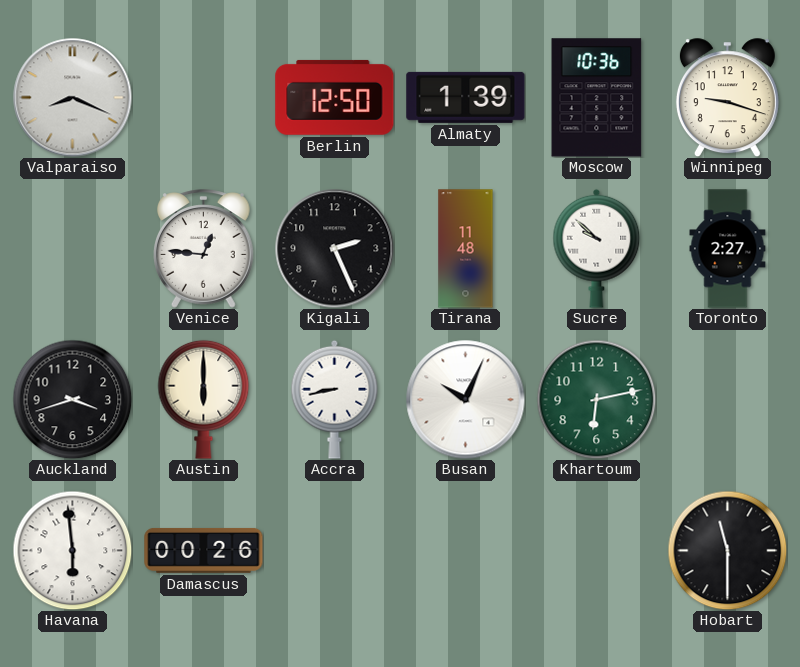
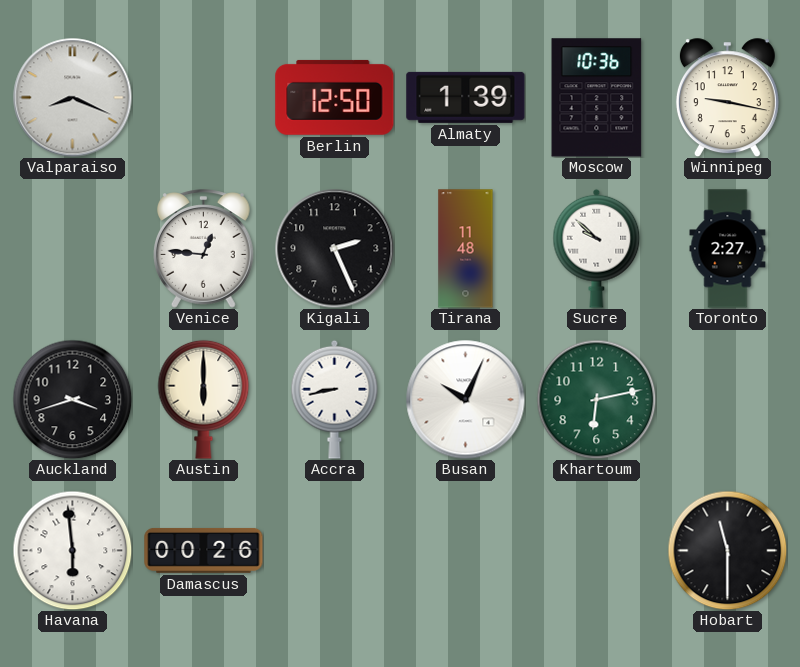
Winnipeg: 9:18 -> 9:17 (727, 98)
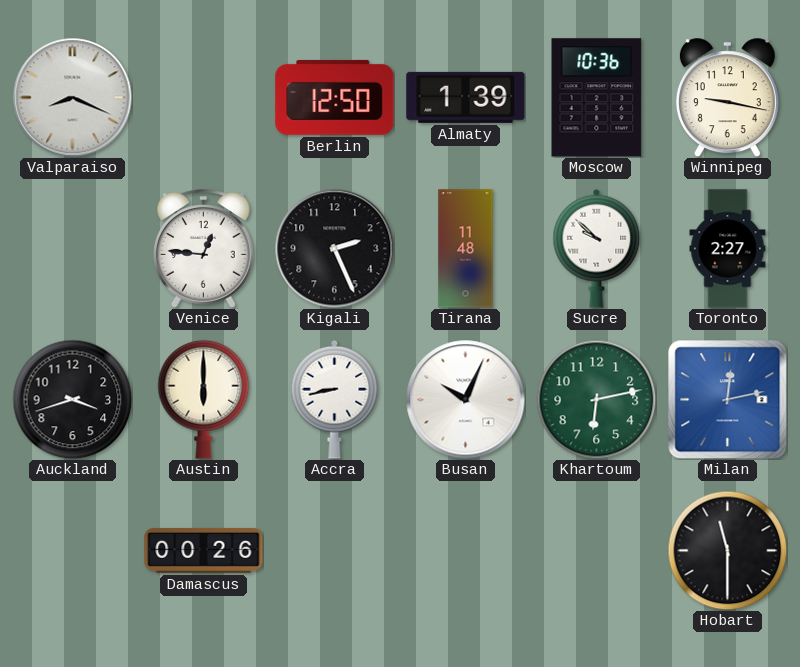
Milan: none -> 12:13 (727, 399)
Havana: 5:59 -> none (72, 550)
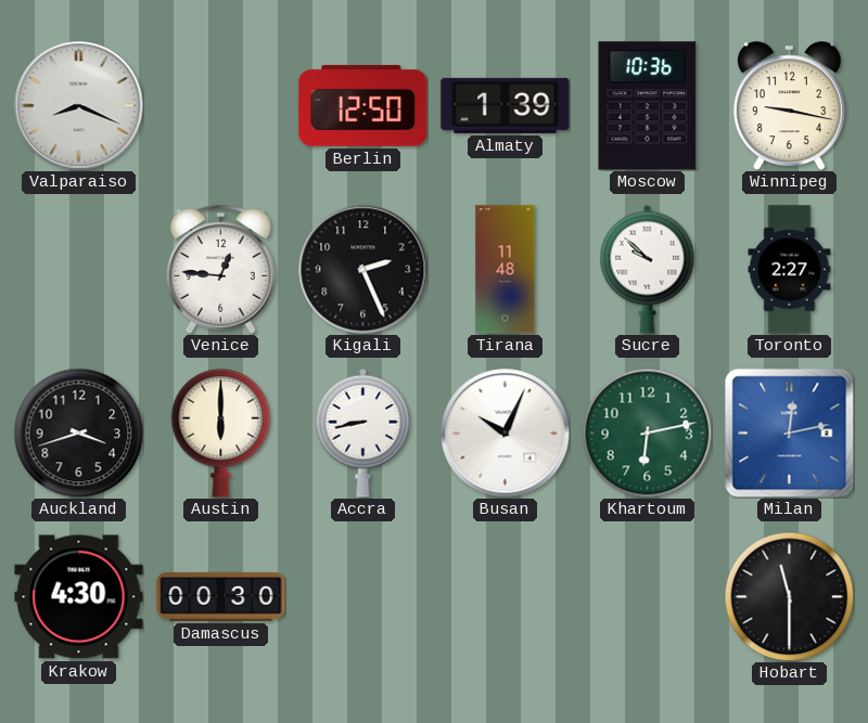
Krakow: none -> 4:30 (79, 597)
Damascus: 00:26 -> 00:30 (221, 596)
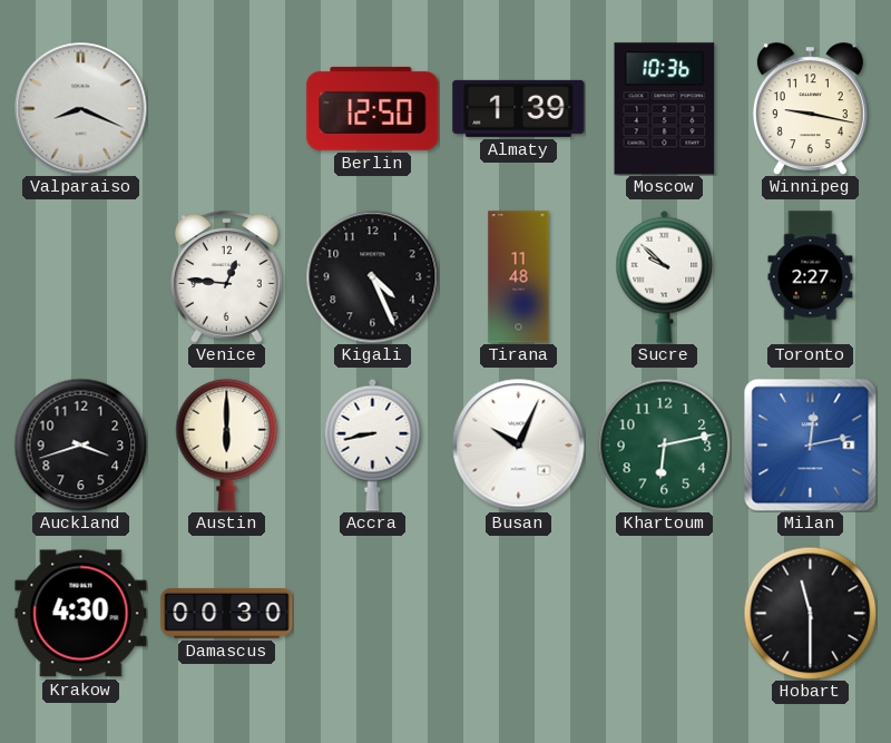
Kigali: 2:26 -> 4:26 (373, 277)
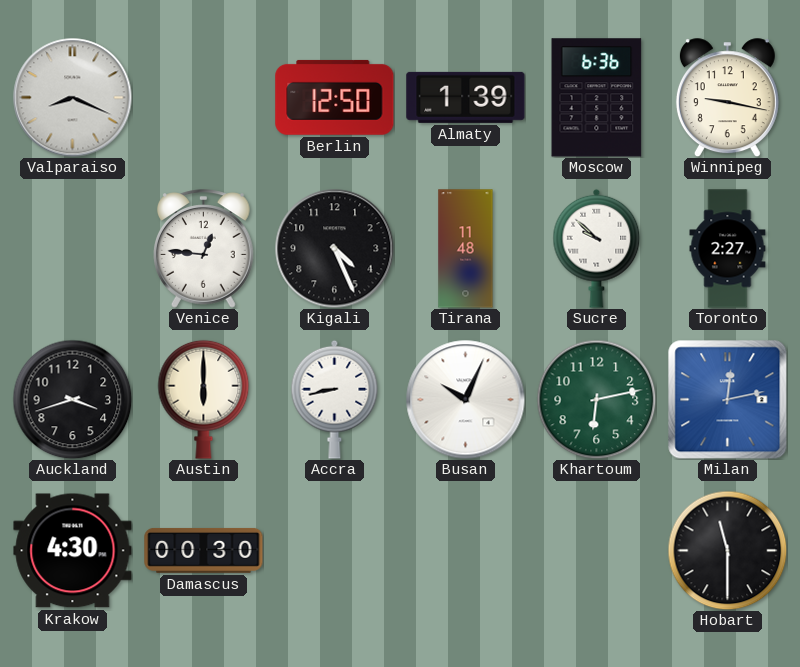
Moscow: 10:36 -> 6:36 (597, 98)
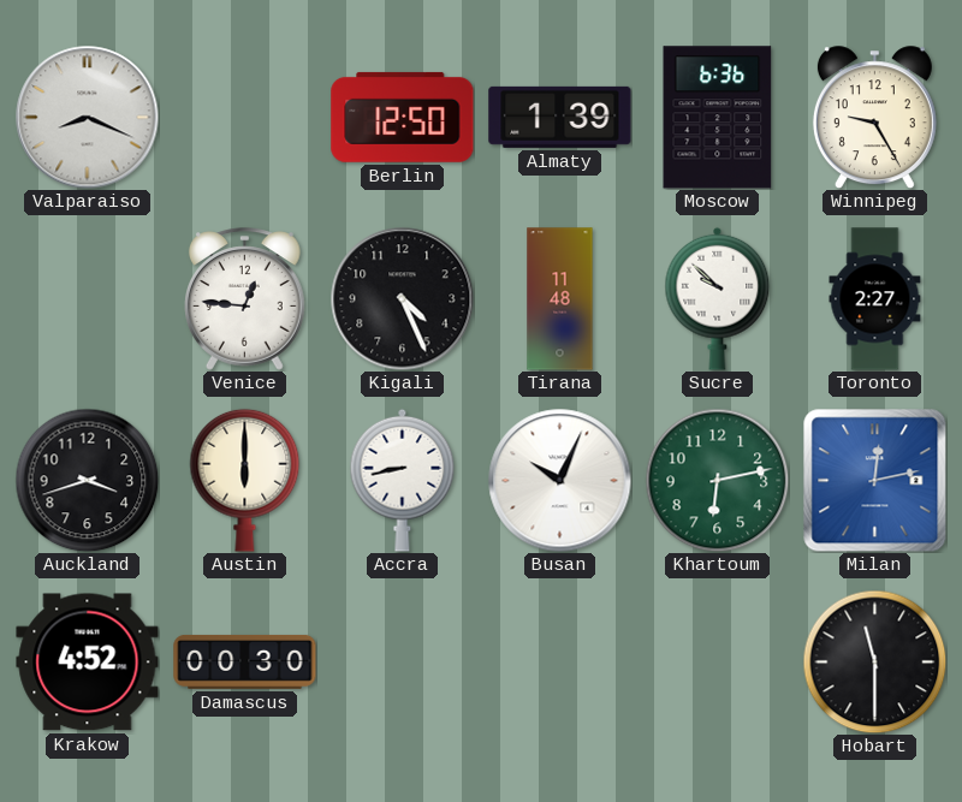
Winnipeg: 9:17 -> 9:25 (874, 118)
Krakow: 4:30 -> 4:52 (88, 663)
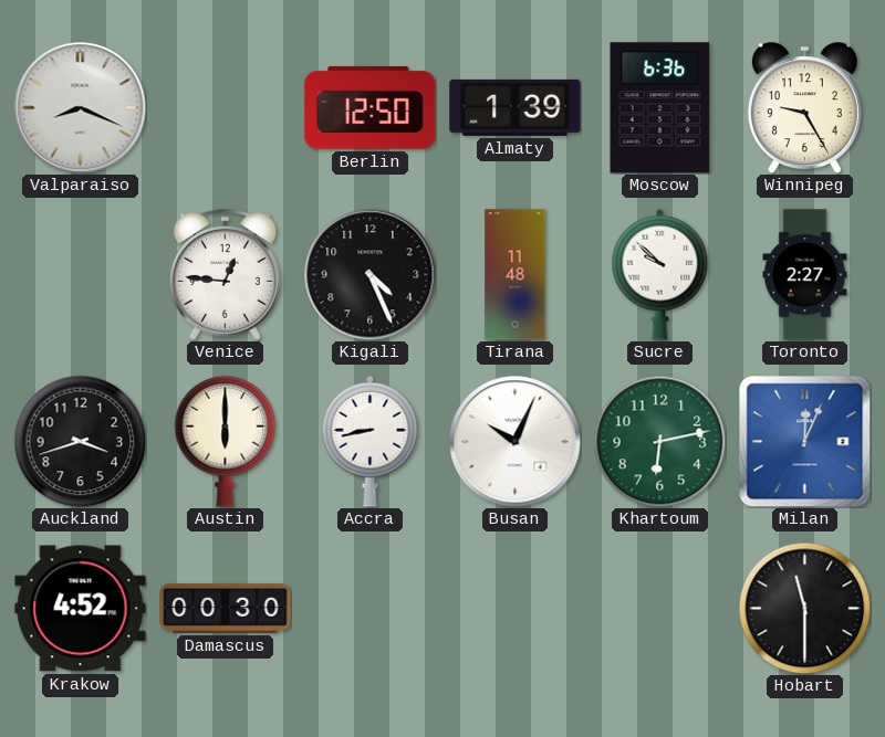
Milan: 12:13 -> 12:04 (804, 441)
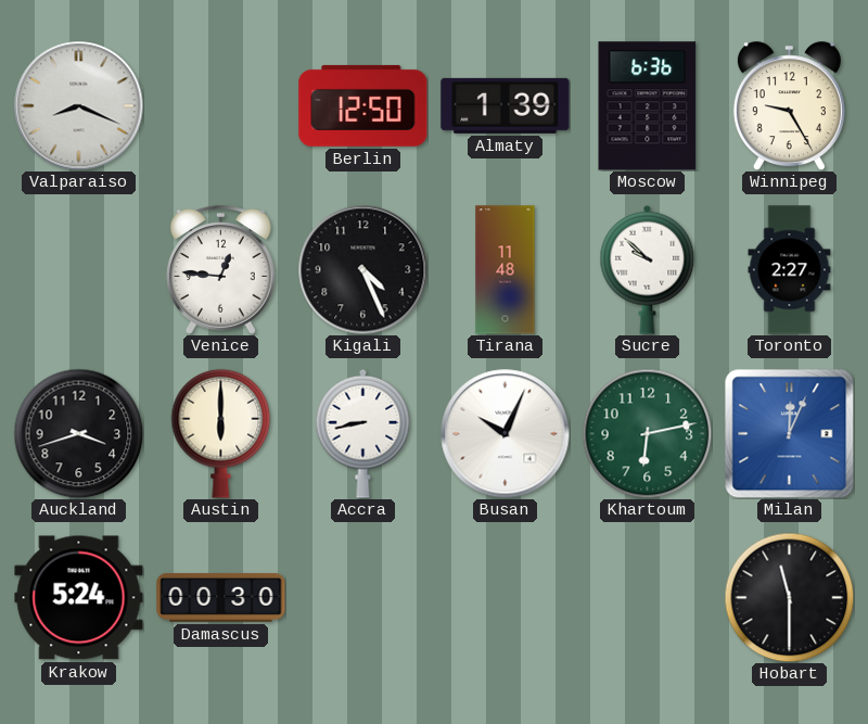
Krakow: 4:52 -> 5:24 (79, 598)
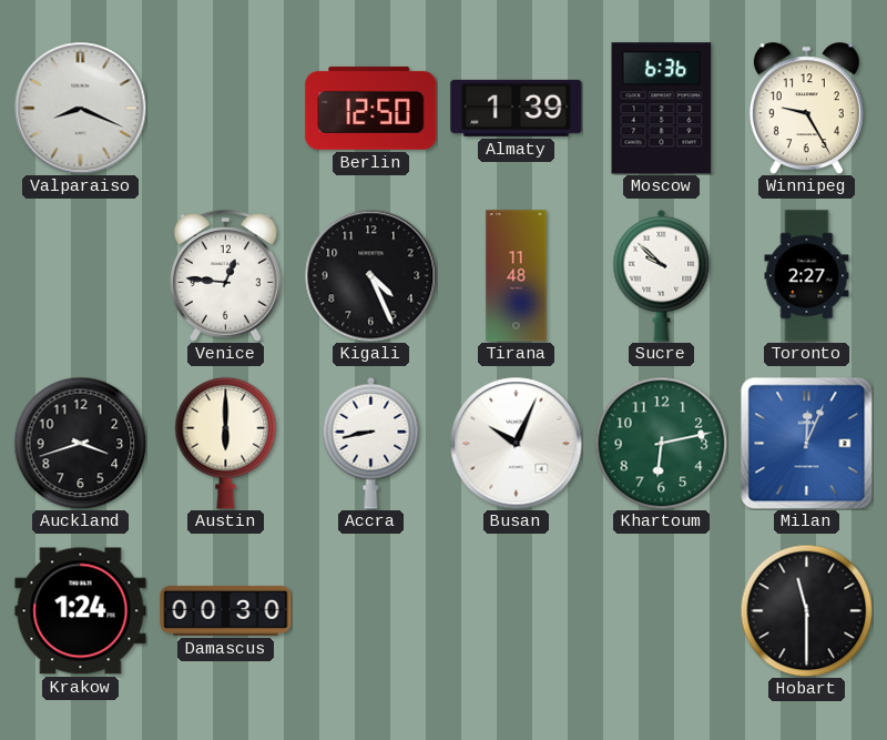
Krakow: 5:24 -> 1:24 (81, 611)
